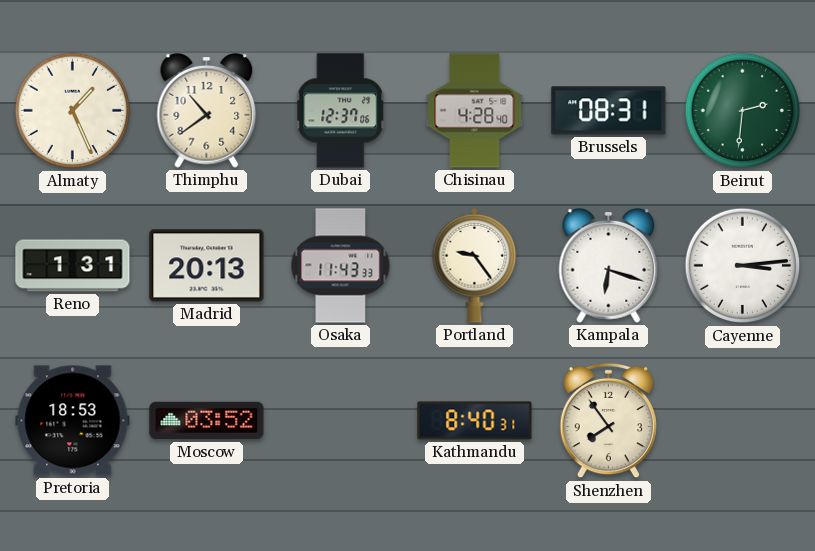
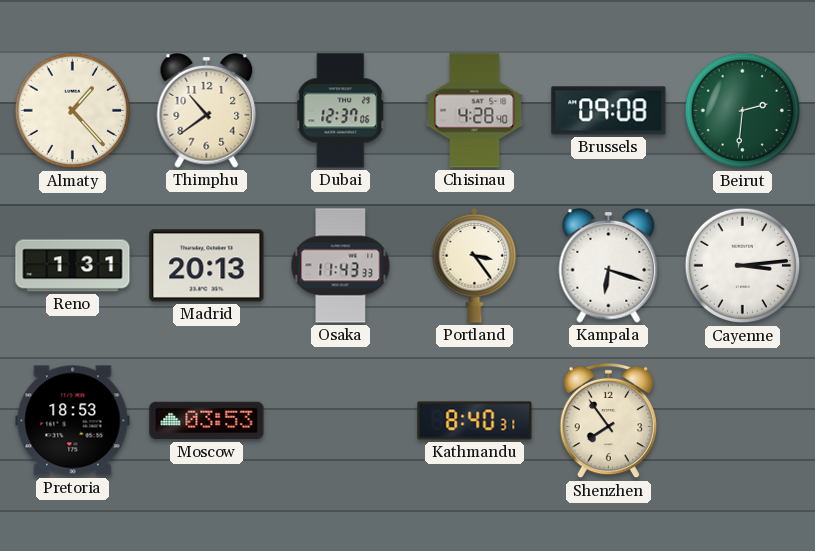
Almaty: 1:26 -> 1:23 (73, 111)
Brussels: 08:31 -> 09:08 (609, 111)
Portland: 9:24 -> 3:24 (475, 265)
Moscow: 03:52 -> 03:53 (207, 421)
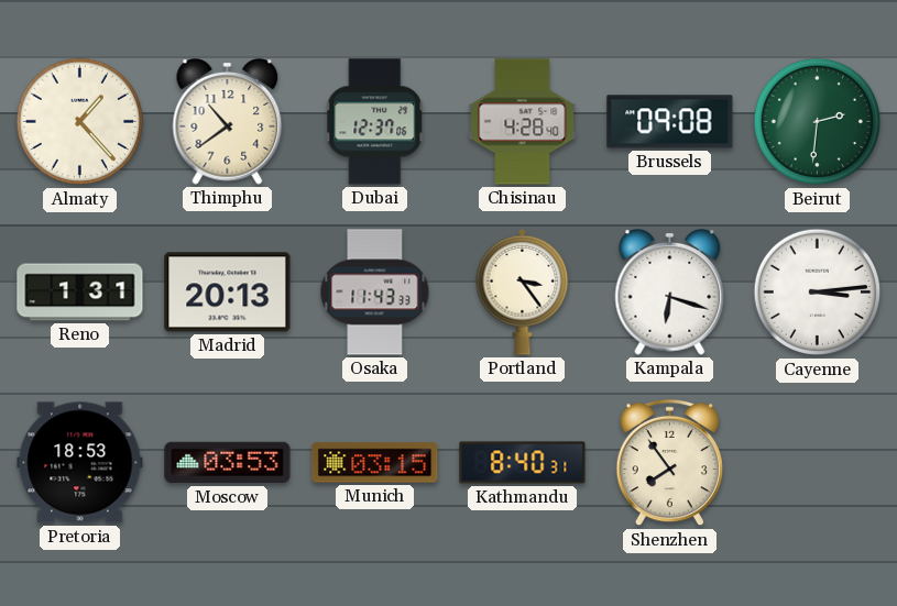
Munich: none -> 03:15 (375, 463)
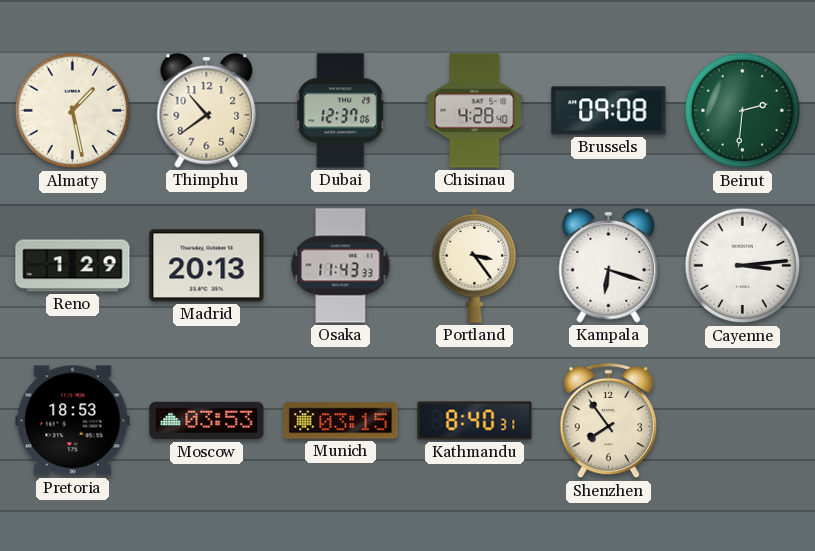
Almaty: 1:23 -> 1:28 (73, 111)
Reno: 1:31 -> 1:29 (73, 266)
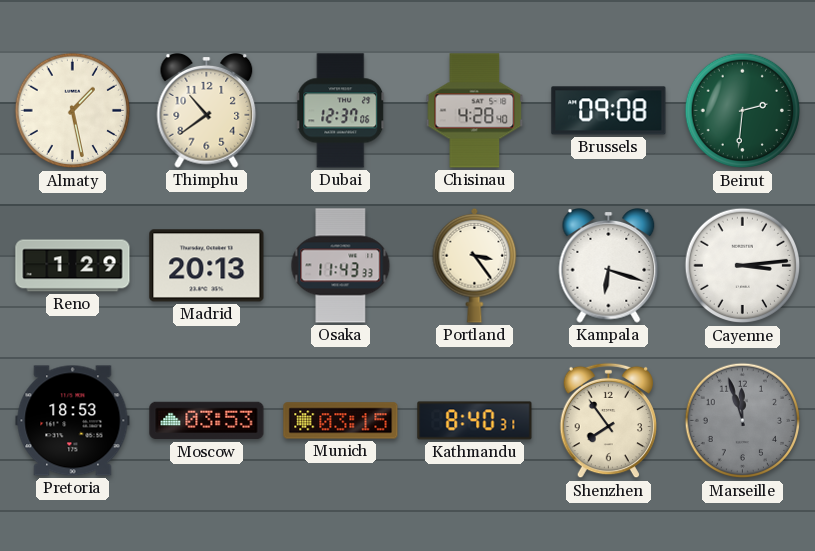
Marseille: none -> 11:57 (743, 421)
